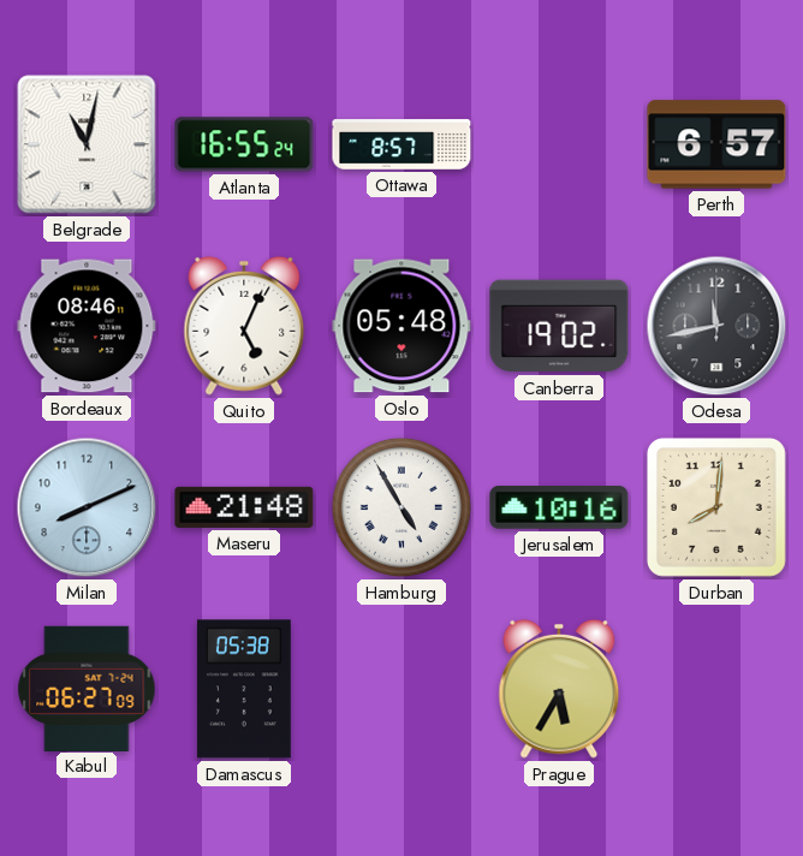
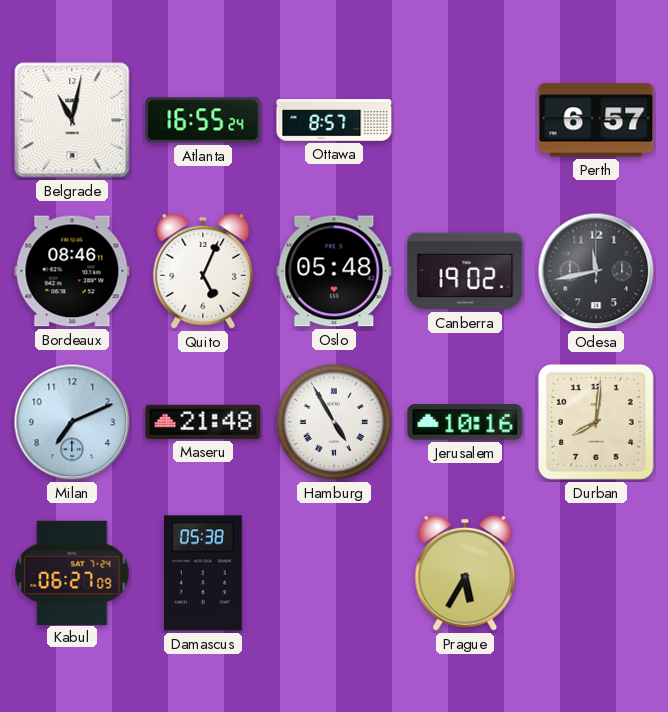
Milan: 8:11 -> 7:11 (72, 422)
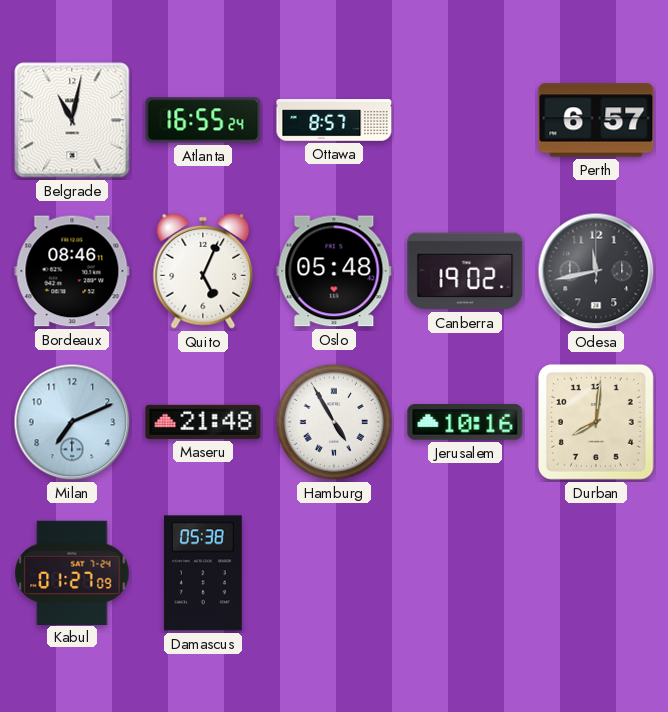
Kabul: 06:27 -> 01:27 (72, 572)
Prague: 5:35 -> none (465, 573)
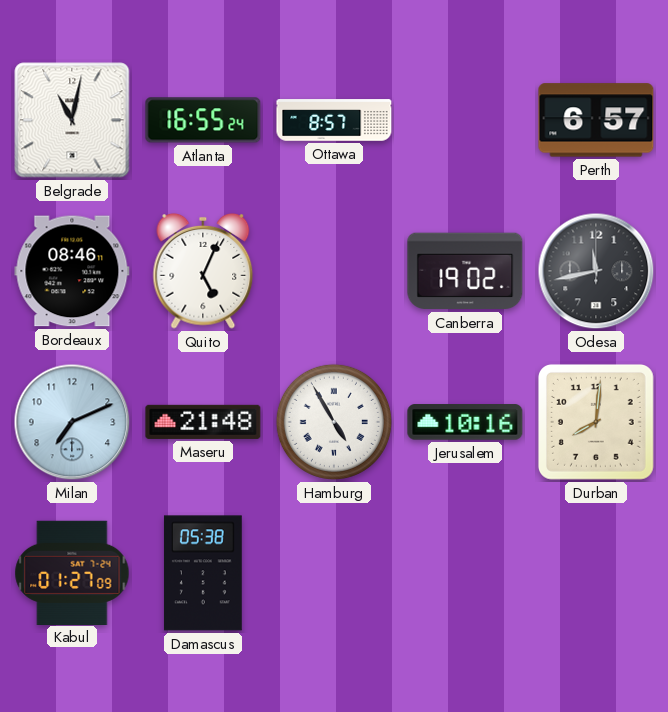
Oslo: 05:48 -> none (334, 271)
